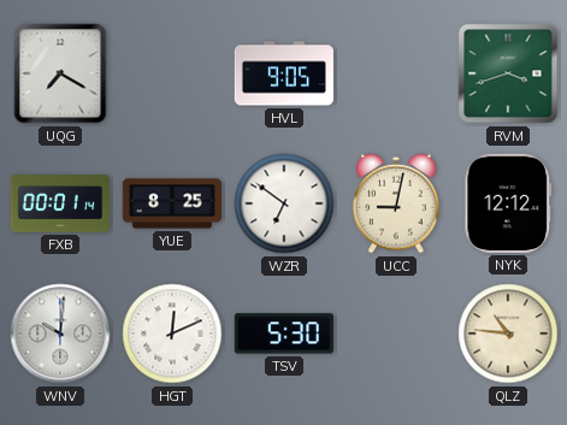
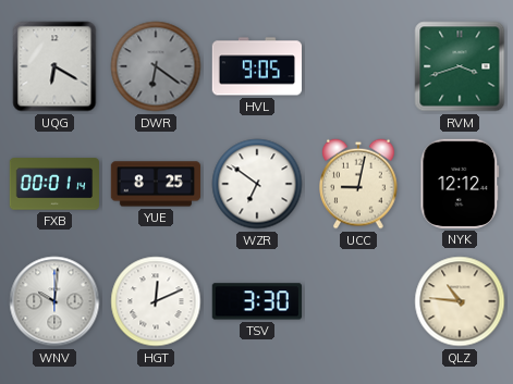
UQG: 7:20 -> 6:20 (54, 66)
DWR: none -> 6:21 (156, 66)
TSV: 5:30 -> 3:30 (257, 301)
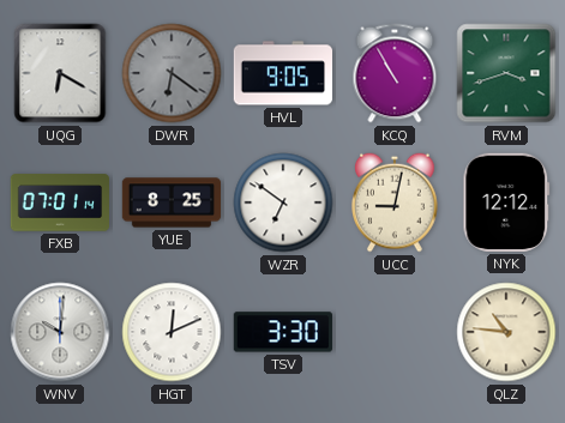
KCQ: none -> 10:55 (395, 73)
FXB: 00:01 -> 07:01 (59, 203)
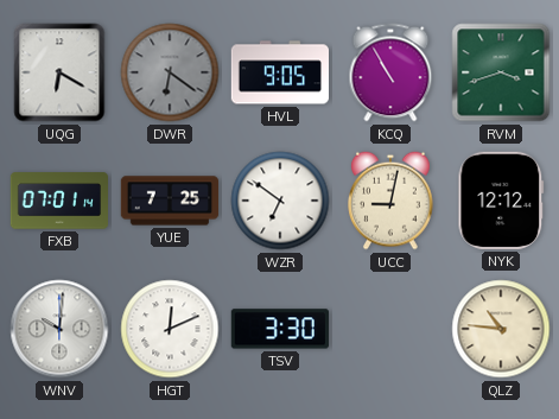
YUE: 8:25 -> 7:25 (170, 201)
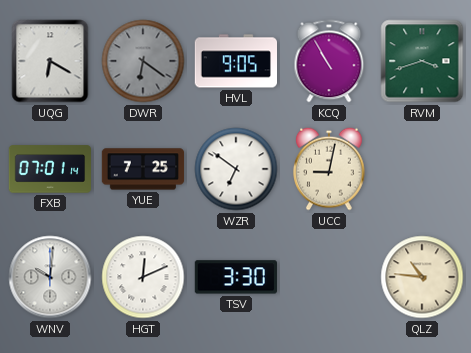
NYK: 12:12 -> none (501, 201)
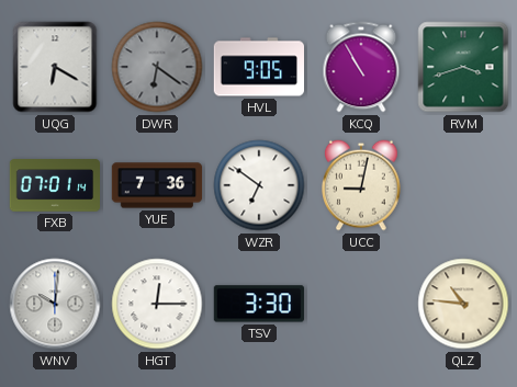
YUE: 7:25 -> 7:36 (157, 185)
HGT: 12:11 -> 12:15 (157, 304)
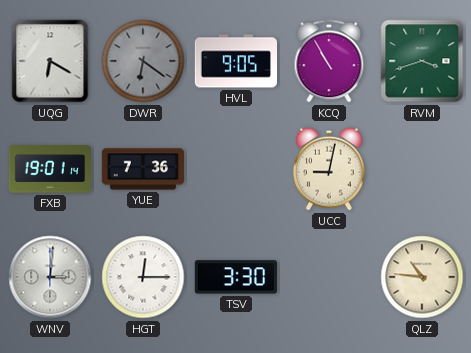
FXB: 07:01 -> 19:01 (49, 169)
WZR: 6:51 -> none (259, 185)
WNV: 10:01 -> 3:01 (50, 277)
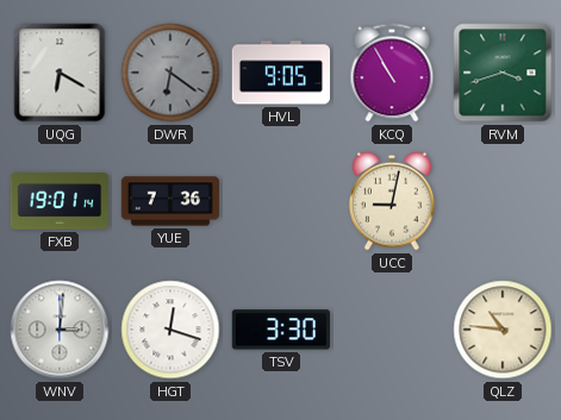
HGT: 12:15 -> 12:18 (170, 330)
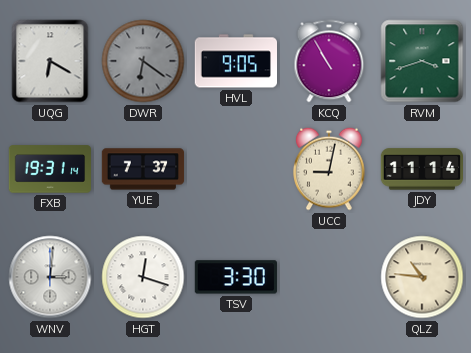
FXB: 19:01 -> 19:31 (49, 169)
YUE: 7:36 -> 7:37 (143, 169)
JDY: none -> 11:14 (421, 169)
